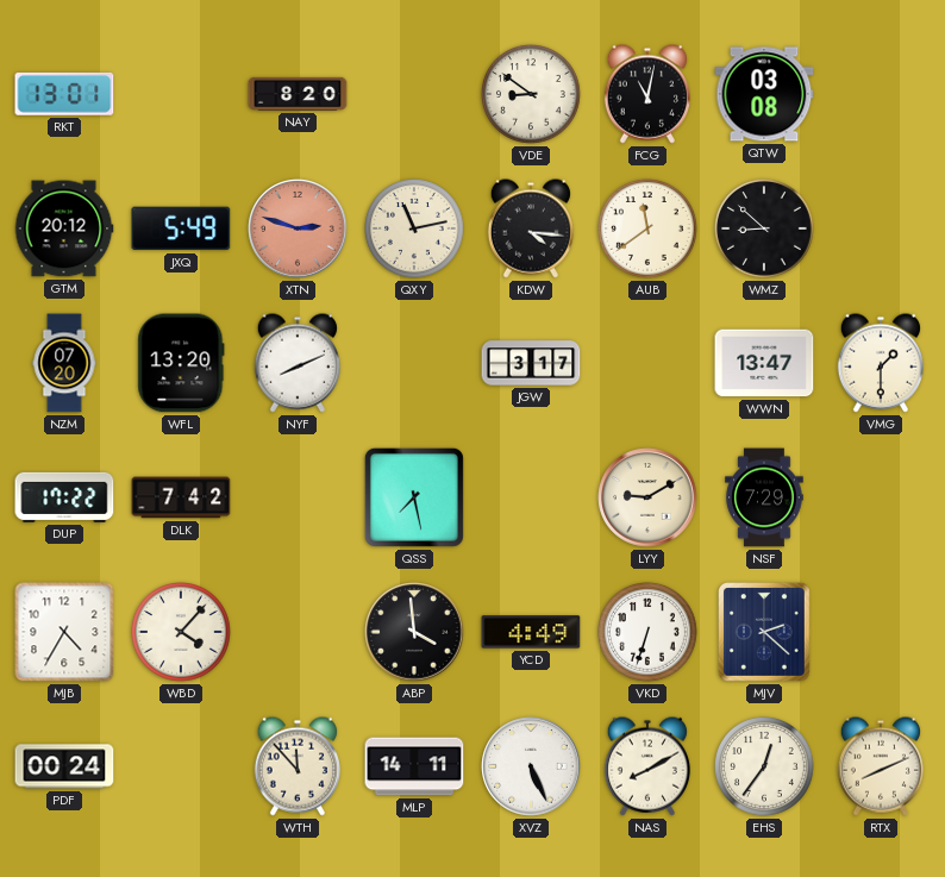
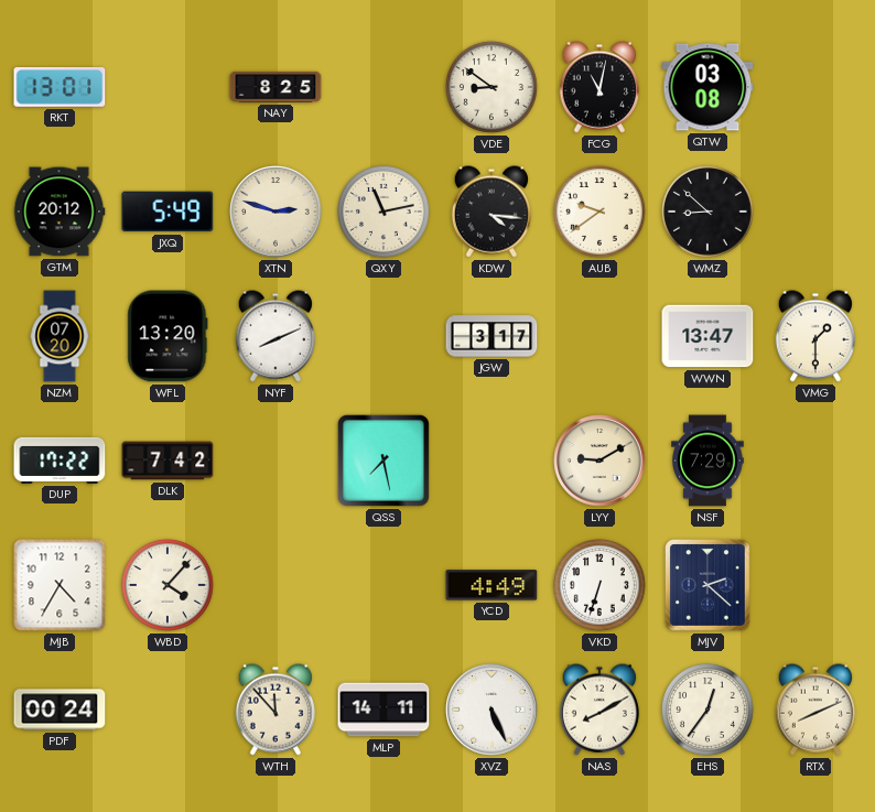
NAY: 8:20 -> 8:25 (276, 87)
XTN dial: salmon -> cream (276, 212)
AUB: 11:39 -> 9:39 (601, 213)
ABP: 3:59 -> none (414, 632)
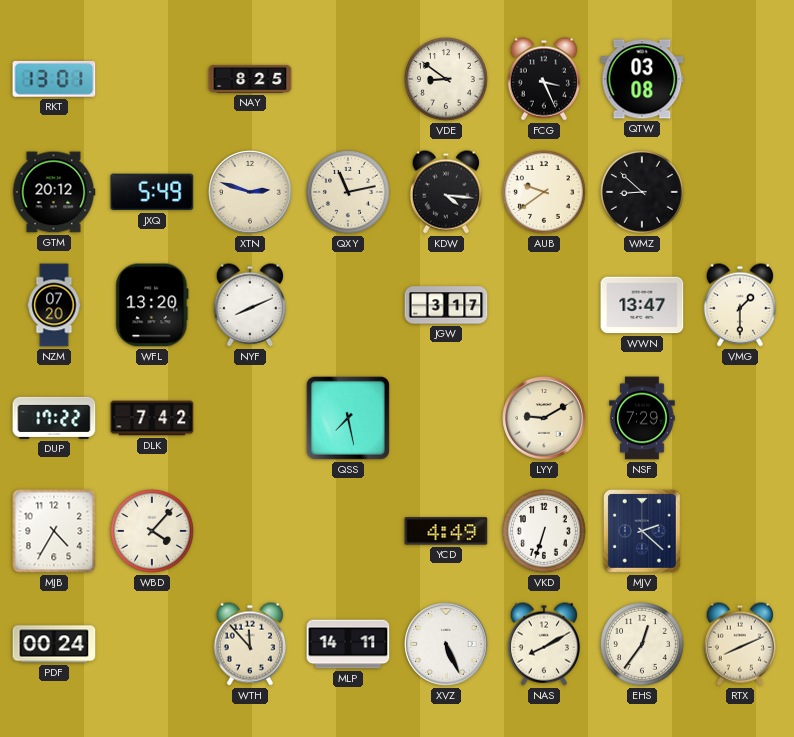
FCG: 11:02 -> 3:26 (544, 79)
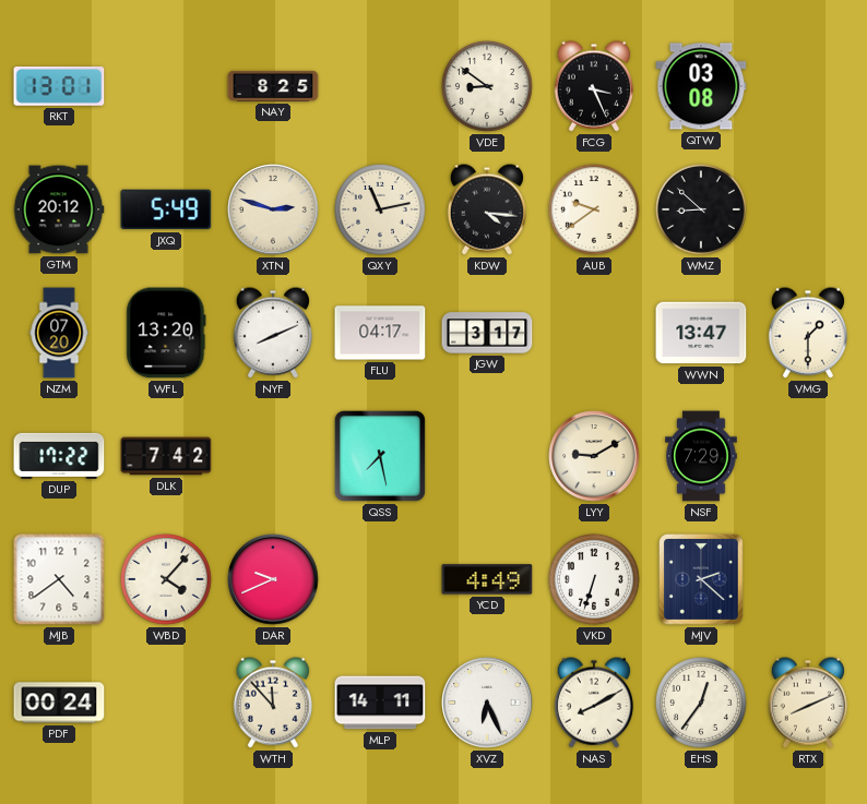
FLU: none -> 04:17 (380, 333)
MJB: 4:35 -> 4:39 (59, 579)
DAR: none -> 9:41 (273, 579)
XVZ: 5:26 -> 6:26 (487, 703)
